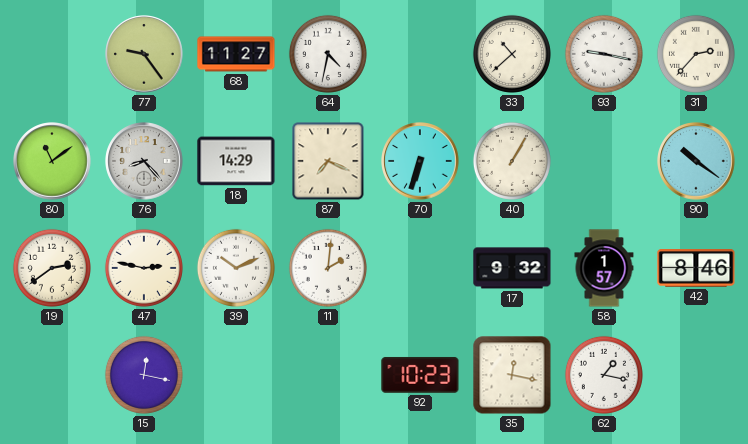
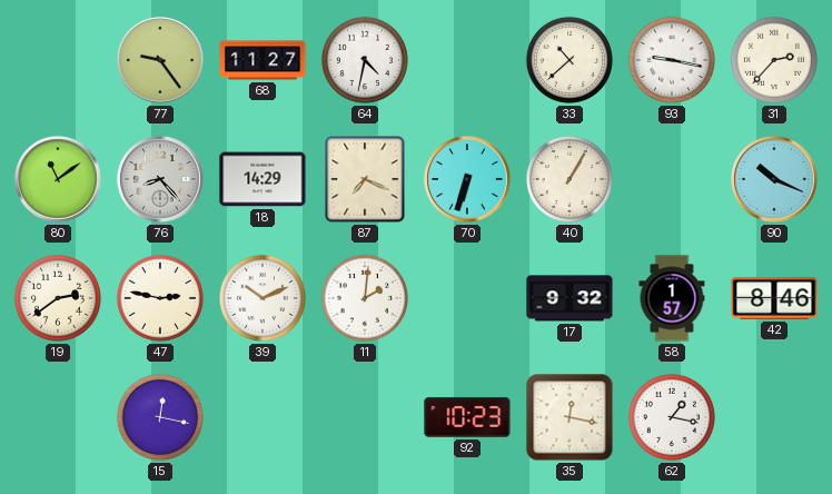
90: 10:21 -> 10:19 (774, 179)
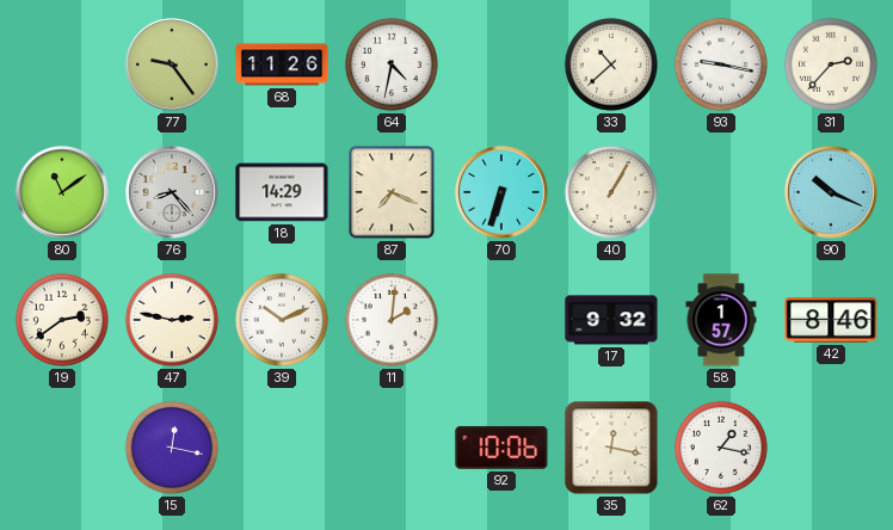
68: 11:27 -> 11:26 (282, 64)
92: 10:23 -> 10:06 (501, 448)
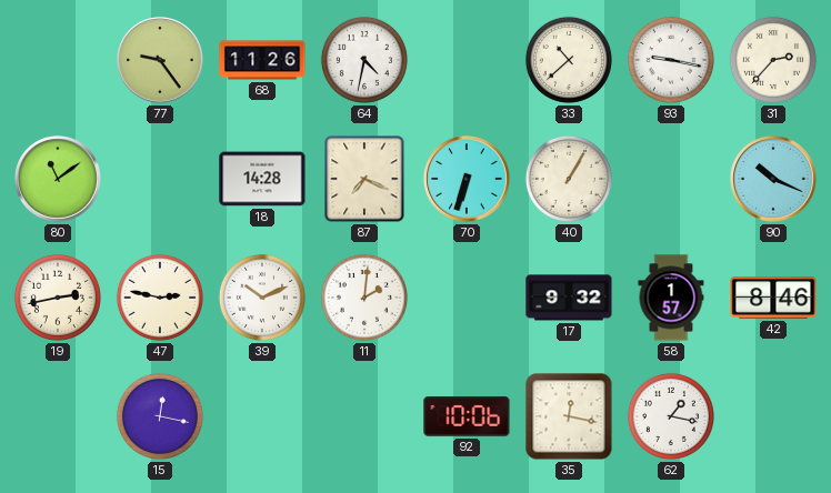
76: 8:23 -> none (172, 192)
18: 14:29 -> 14:28 (262, 179)
19: 2:39 -> 2:43 (58, 298)
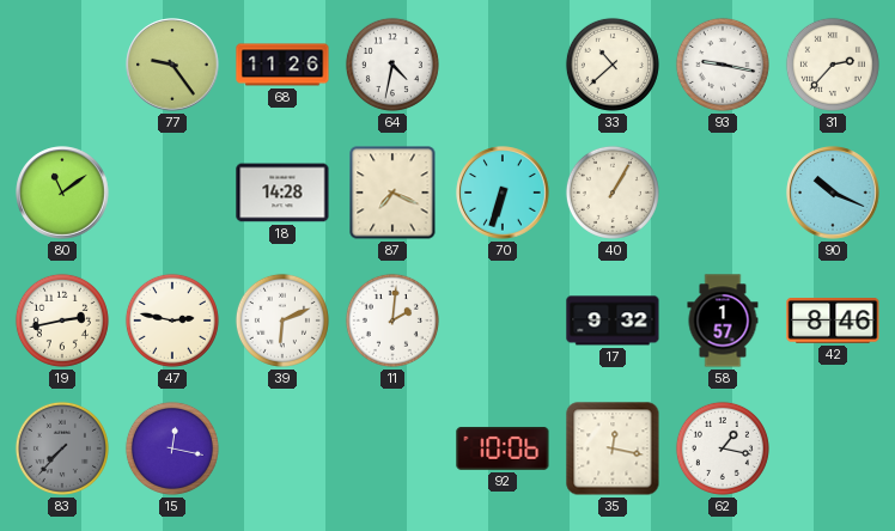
39: 10:11 -> 6:11 (282, 321)
83: none -> 7:37 (62, 448)
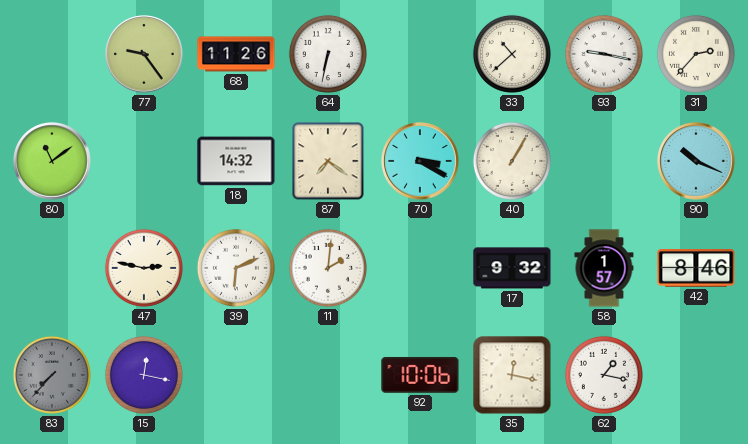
64: 4:32 -> 6:32 (328, 54)
18: 14:28 -> 14:32 (236, 161)
87: 7:19 -> 7:21 (328, 161)
70: 6:33 -> 3:20 (420, 161)
19: 2:43 -> none (62, 321)
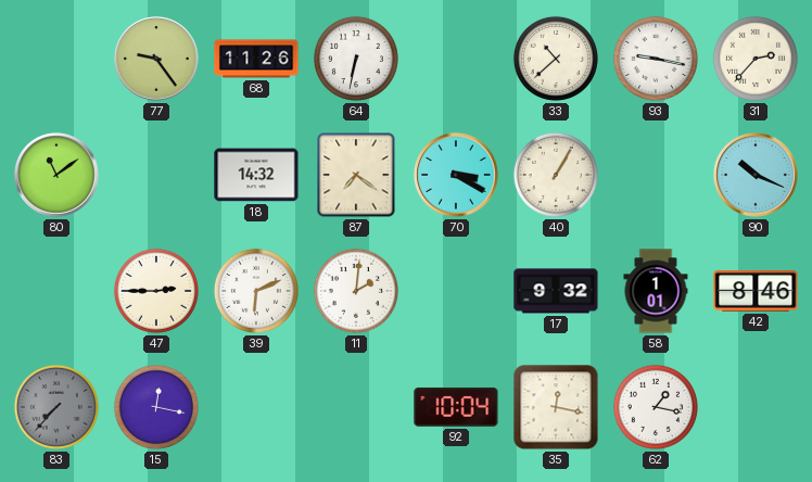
47: 2:47 -> 2:45 (156, 291)
58: 1:57 -> 1:01 (656, 291)
92: 10:06 -> 10:04 (456, 407)
